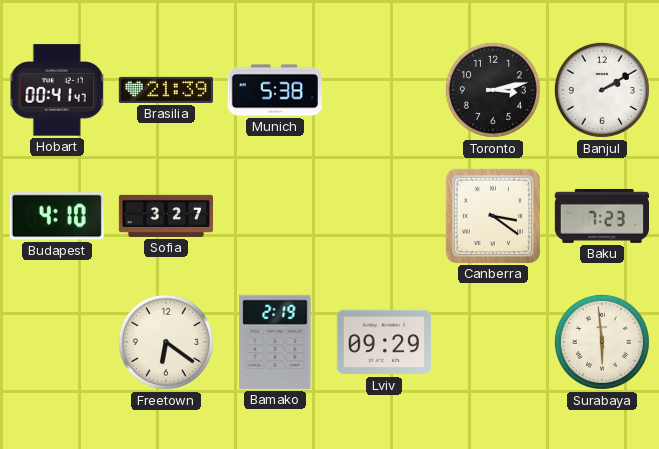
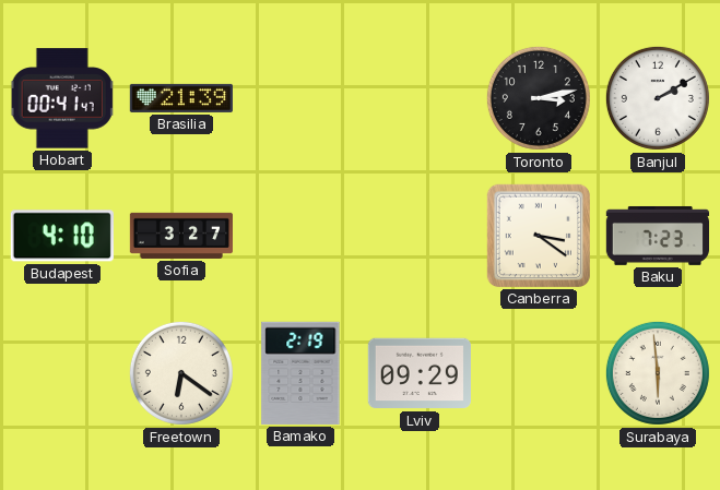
Munich: 5:38 -> none (274, 90)
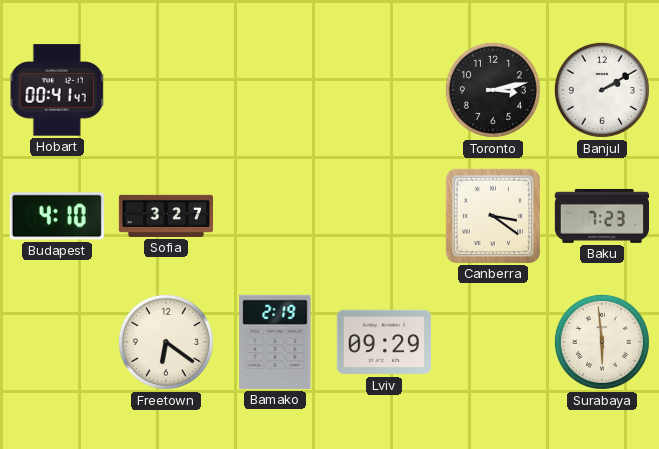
Brasilia: 21:39 -> none (180, 98)
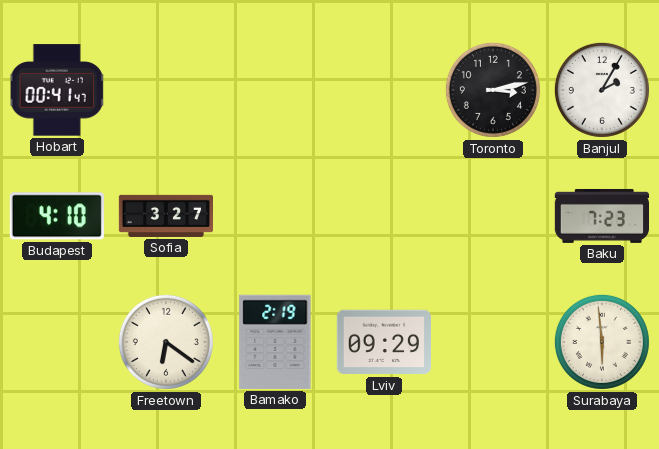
Banjul: 2:10 -> 2:05 (602, 90)
Canberra: 3:21 -> none (493, 216)
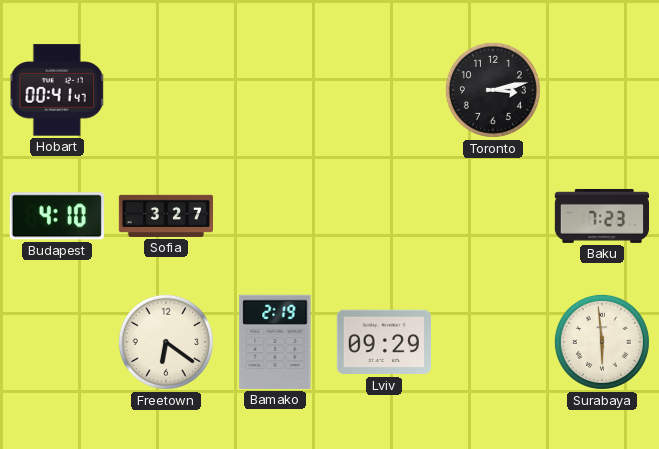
Banjul: 2:05 -> none (602, 90)
